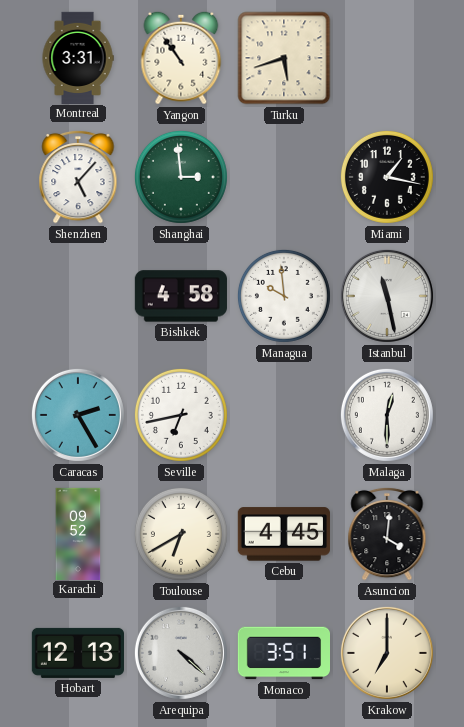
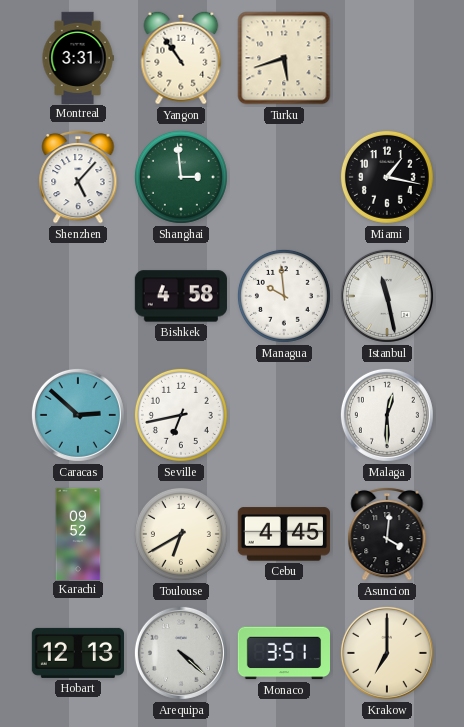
Caracas: 2:25 -> 2:52 (78, 415)
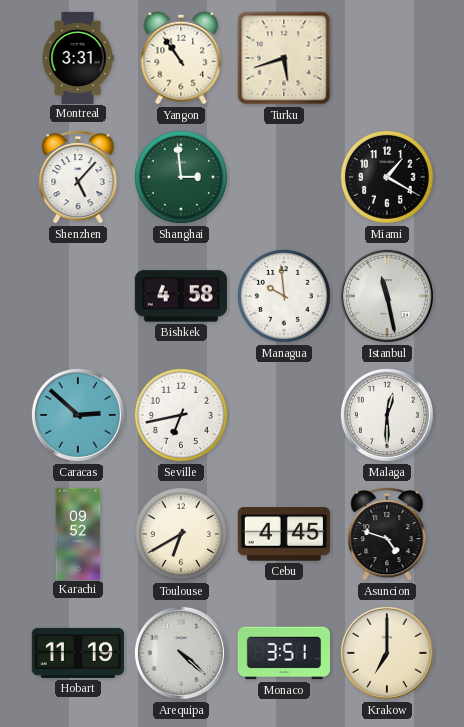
Miami: 1:17 -> 1:20 (387, 177)
Asuncion: 4:01 -> 4:48 (387, 534)
Hobart: 12:13 -> 11:19 (77, 653)
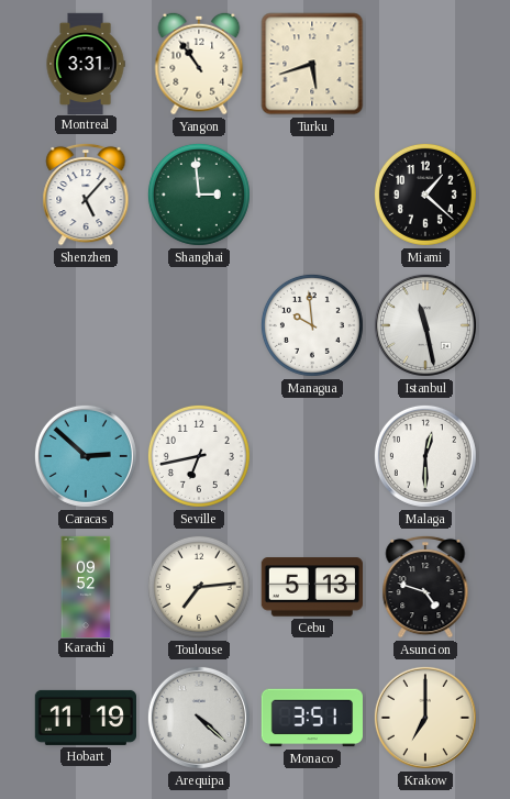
Miami: 1:20 -> 1:22 (425, 195)
Bishkek: 4:58 -> none (181, 296)
Toulouse: 6:40 -> 7:14 (199, 587)
Cebu: 4:45 -> 5:13 (312, 587)
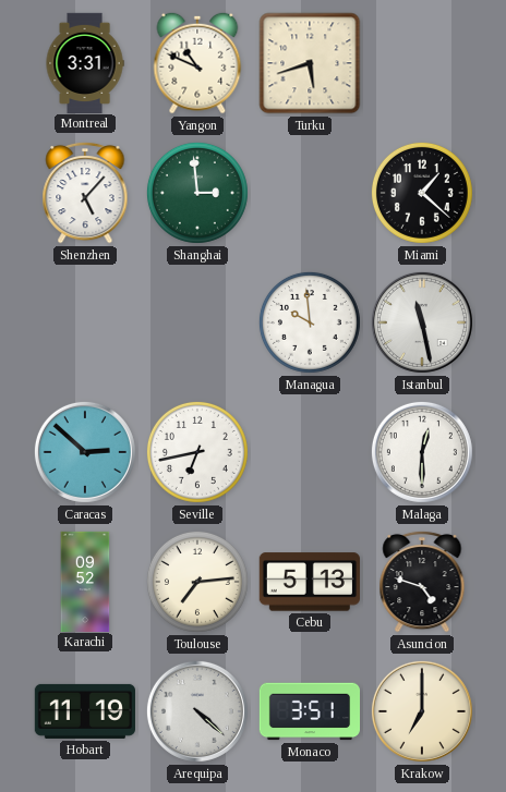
Yangon: 10:54 -> 10:49 (197, 63)
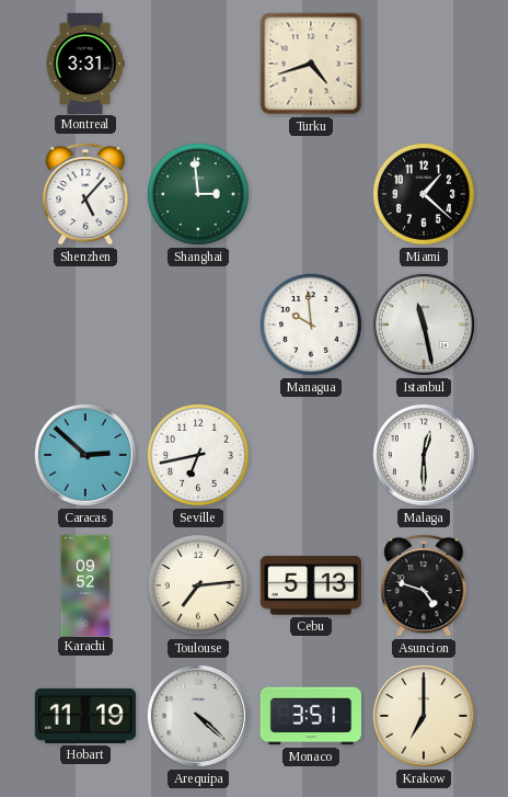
Yangon: 10:49 -> none (197, 63)
Turku: 5:42 -> 4:42 (311, 64)
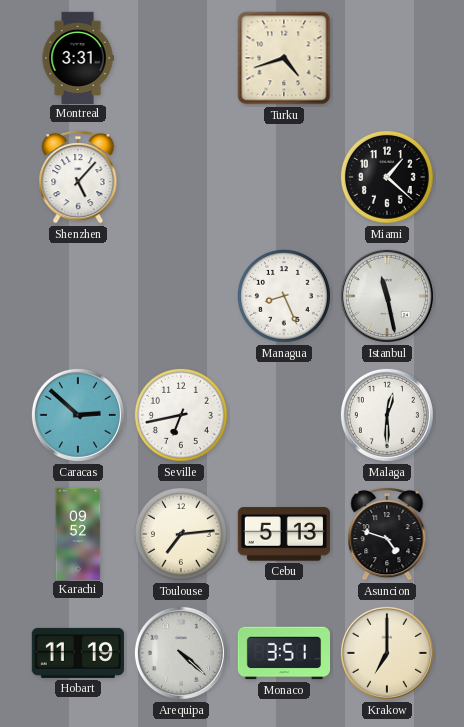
Shanghai: 2:59 -> none (198, 194)
Managua: 9:59 -> 8:26 (284, 296)
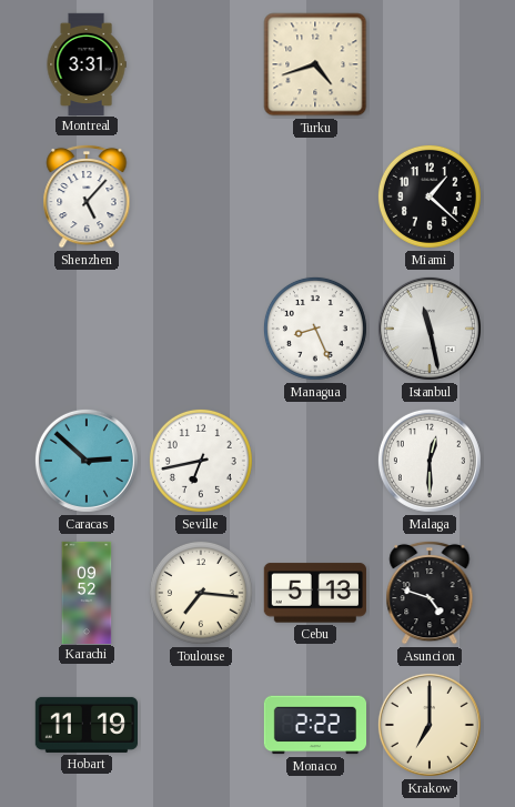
Toulouse: 7:14 -> 7:16 (201, 593)
Arequipa: 4:22 -> none (181, 653)
Monaco: 3:51 -> 2:22 (314, 725)
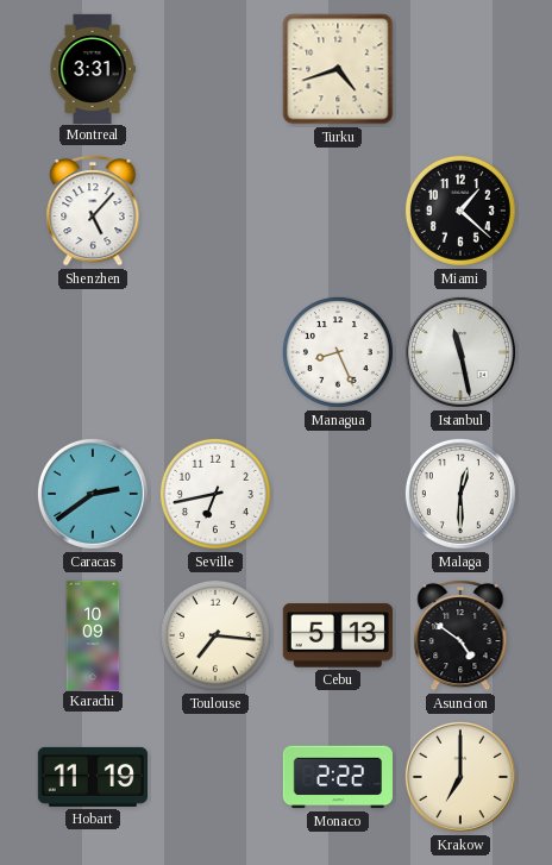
Caracas: 2:52 -> 2:39 (93, 494)
Karachi: 09:52 -> 10:09 (93, 634)
Asuncion: 4:48 -> 4:51 (460, 635)
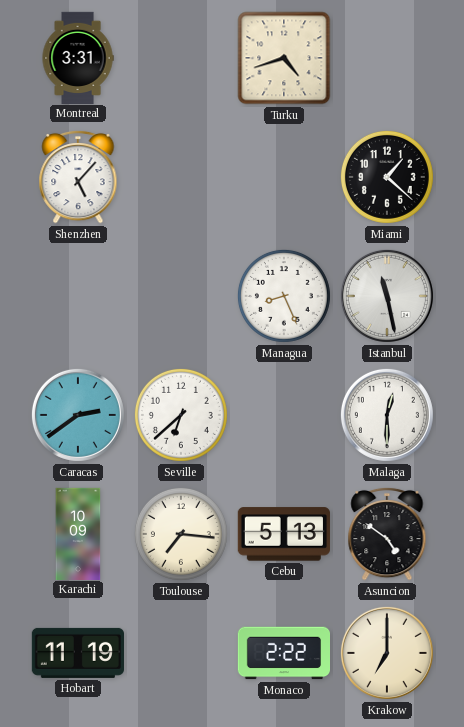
Seville: 6:43 -> 6:38 (181, 415)
